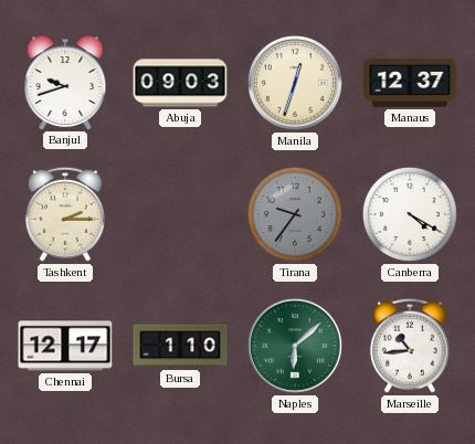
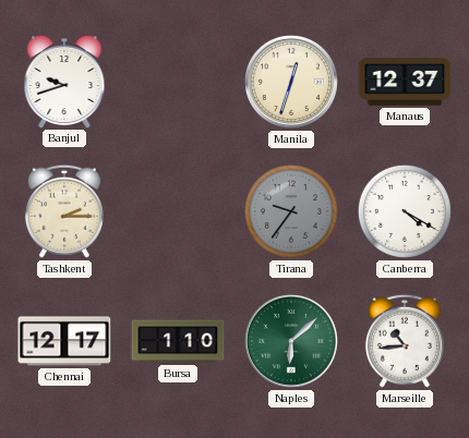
Abuja: 09:03 -> none (180, 83)
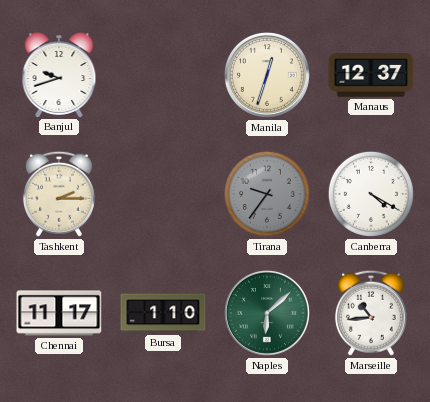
Chennai: 12:17 -> 11:17 (59, 313)
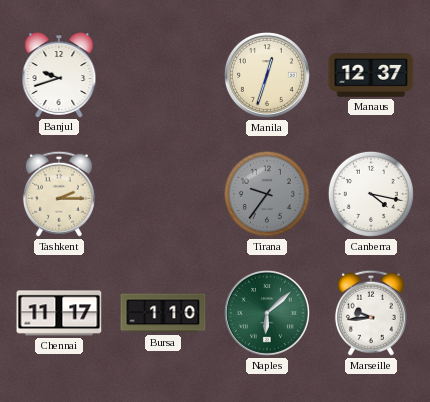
Canberra: 4:20 -> 4:17 (371, 194)
Marseille: 10:44 -> 9:44 (371, 313)
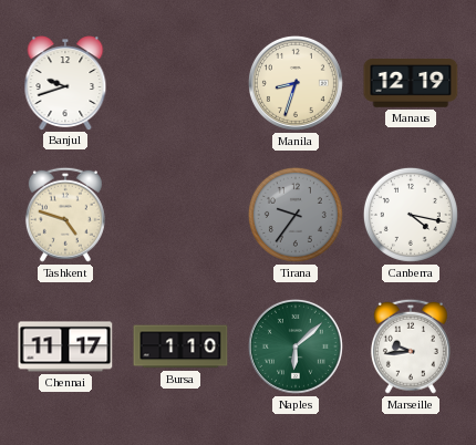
Manila: 12:33 -> 8:33 (296, 83)
Manaus: 12:37 -> 12:19 (411, 84)
Tashkent: 2:15 -> 4:48 (65, 215)
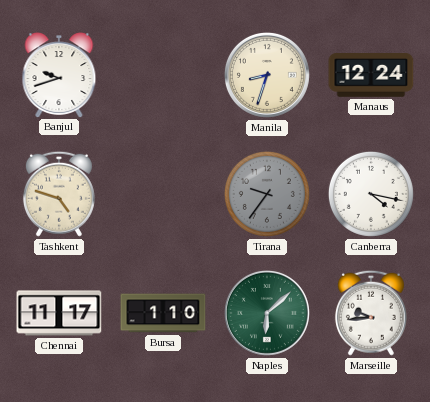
Manaus: 12:19 -> 12:24 (371, 76)
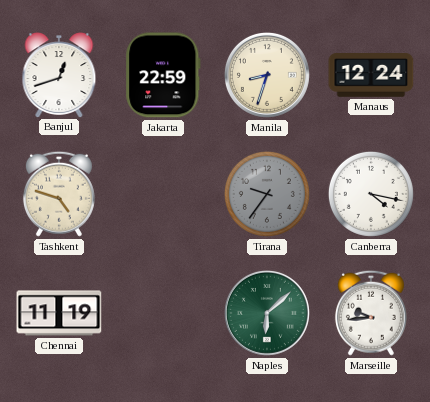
Banjul: 9:42 -> 12:42 (59, 75)
Jakarta: none -> 22:59 (163, 75)
Chennai: 11:17 -> 11:19 (59, 313)
Bursa: 1:10 -> none (163, 313)
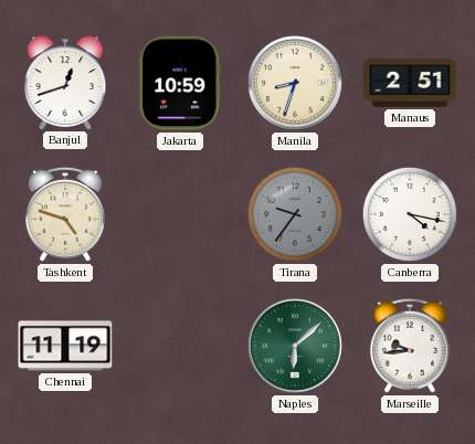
Jakarta: 22:59 -> 10:59 (180, 83)
Manaus: 12:24 -> 2:51 (410, 84)
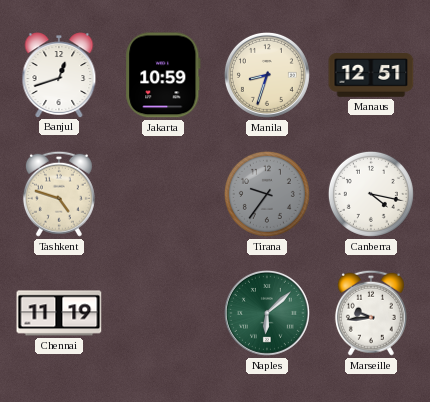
Manaus: 2:51 -> 12:51 (371, 76)
